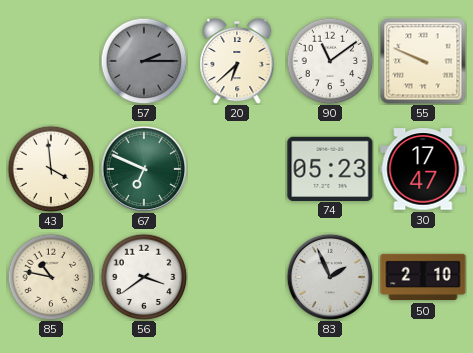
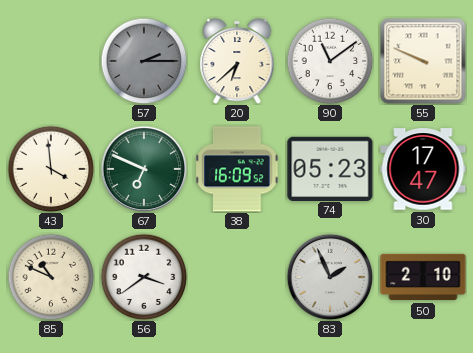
38: none -> 16:09 (237, 169)
85: 10:47 -> 10:49 (51, 277)
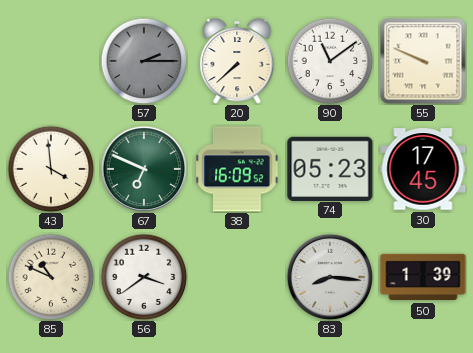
20: 6:38 -> 7:38 (237, 61)
30: 17:47 -> 17:45 (423, 169)
83: 1:56 -> 8:16 (330, 277)
50: 2:10 -> 1:39 (423, 277)
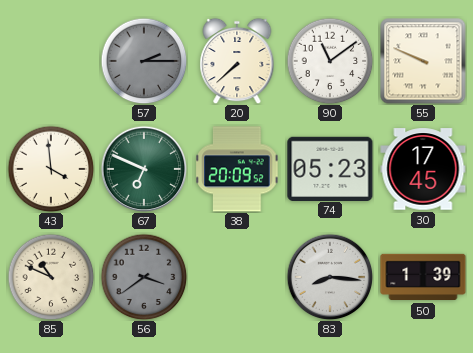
38: 16:09 -> 20:09 (237, 169)
56 dial: white -> grey (144, 277)
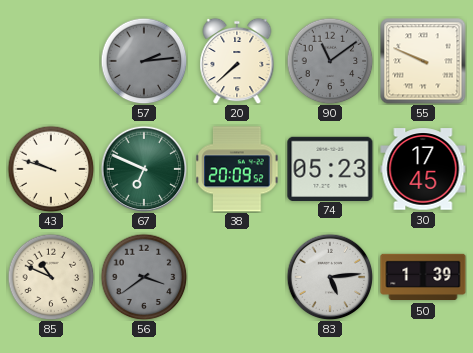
57: 2:15 -> 2:14 (144, 61)
90 dial: white -> grey (330, 61)
43: 3:59 -> 9:48 (51, 169)
83: 8:16 -> 5:14 (330, 277)
